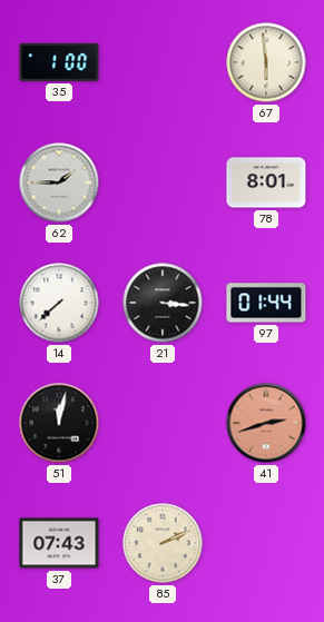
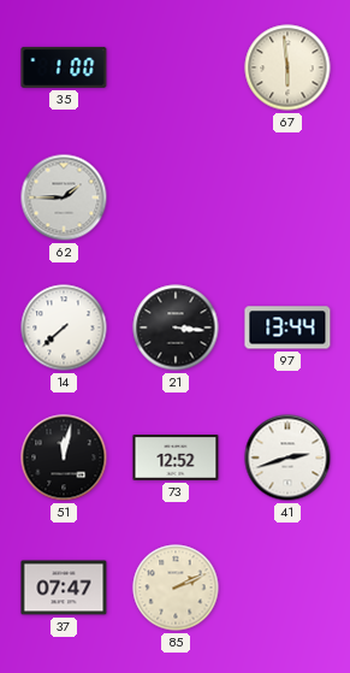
78: 8:01 -> none (266, 182)
97: 01:44 -> 13:44 (287, 327)
73: none -> 12:52 (176, 459)
41 dial: salmon -> white (287, 457)
37: 07:43 -> 07:47 (64, 588)
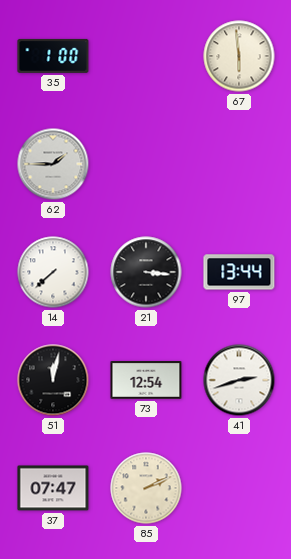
73: 12:52 -> 12:54 (146, 381)
